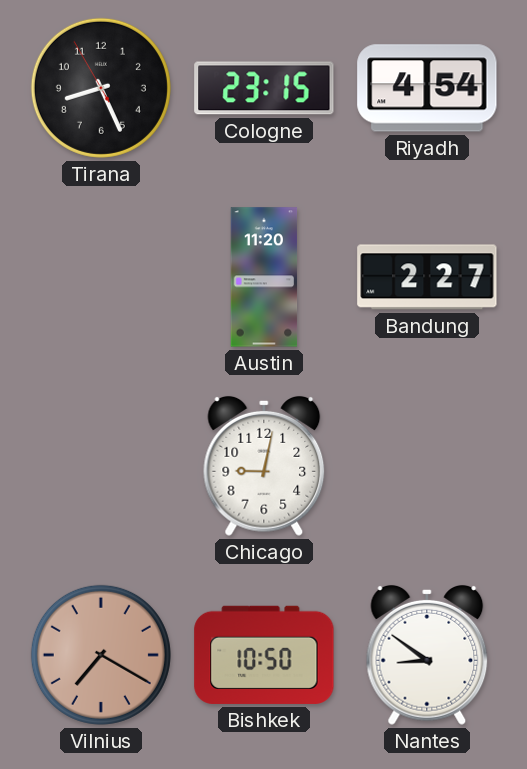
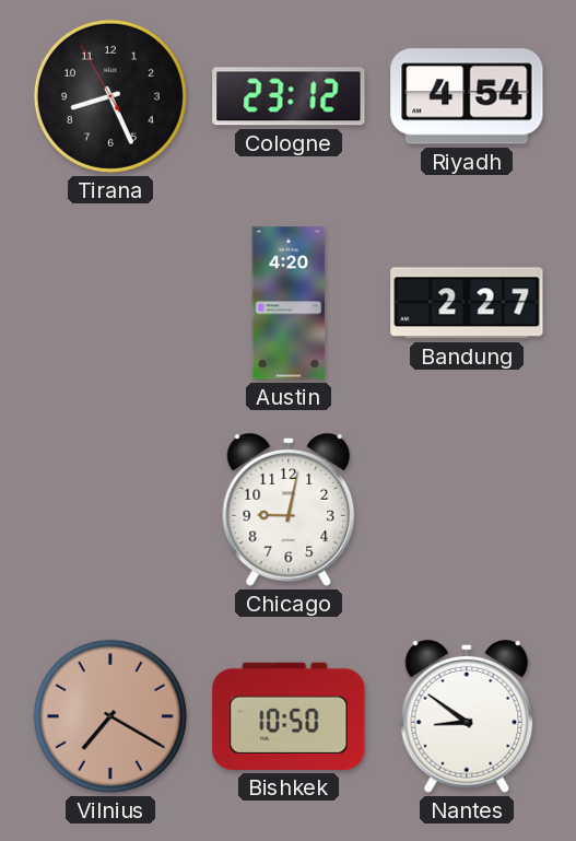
Cologne: 23:15 -> 23:12 (289, 96)
Austin: 11:20 -> 4:20 (289, 303)
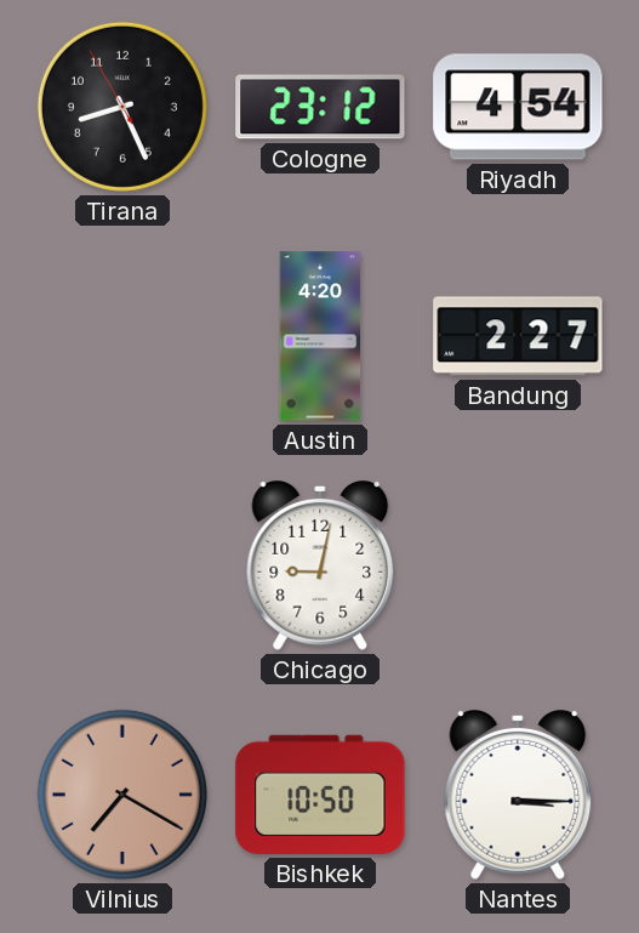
Nantes: 8:51 -> 3:15 (518, 795)
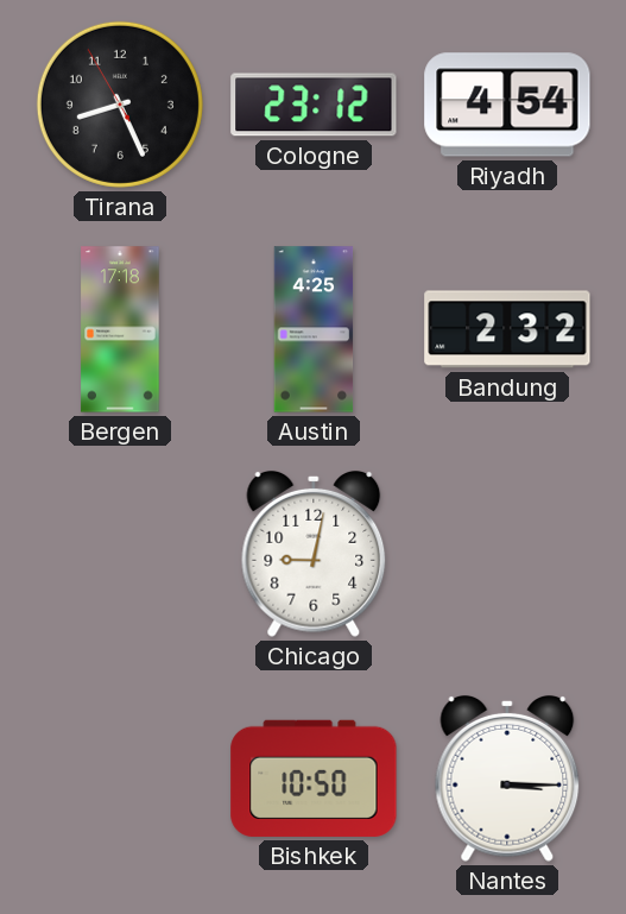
Bergen: none -> 17:18 (120, 329)
Austin: 4:20 -> 4:25 (314, 329)
Bandung: 2:27 -> 2:32 (507, 329)
Vilnius: 7:20 -> none (122, 795)
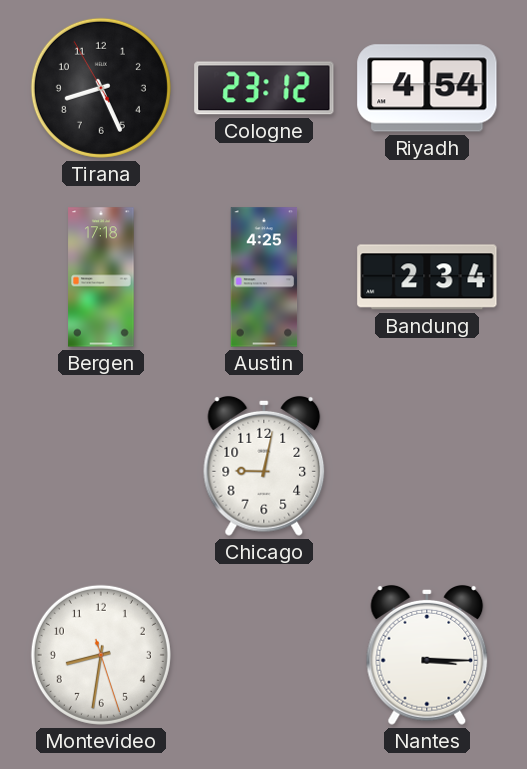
Bandung: 2:32 -> 2:34 (427, 277)
Montevideo: none -> 8:31 (101, 655)
Bishkek: 10:50 -> none (314, 779)
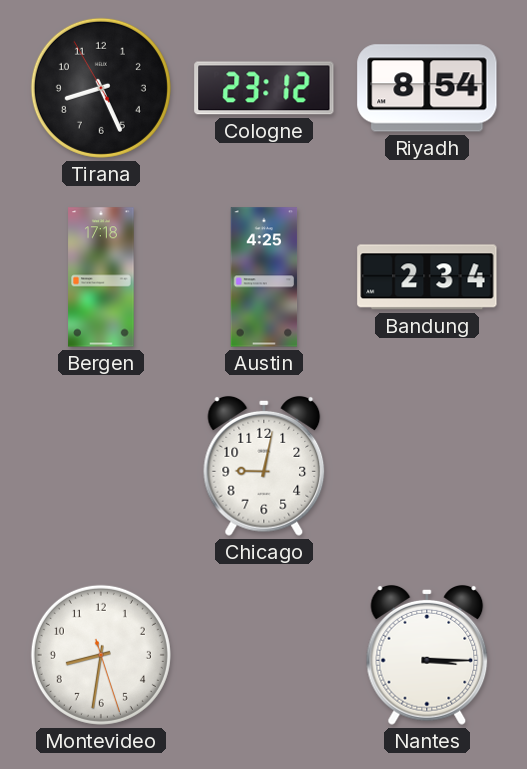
Riyadh: 4:54 -> 8:54 (427, 88)
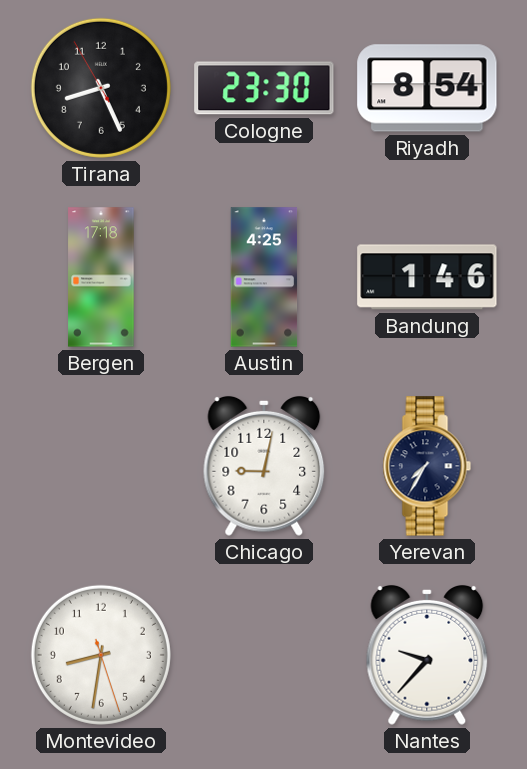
Cologne: 23:12 -> 23:30 (264, 88)
Bandung: 2:34 -> 1:46 (427, 277)
Yerevan: none -> 7:35 (427, 466)
Nantes: 3:15 -> 9:37 (427, 655)
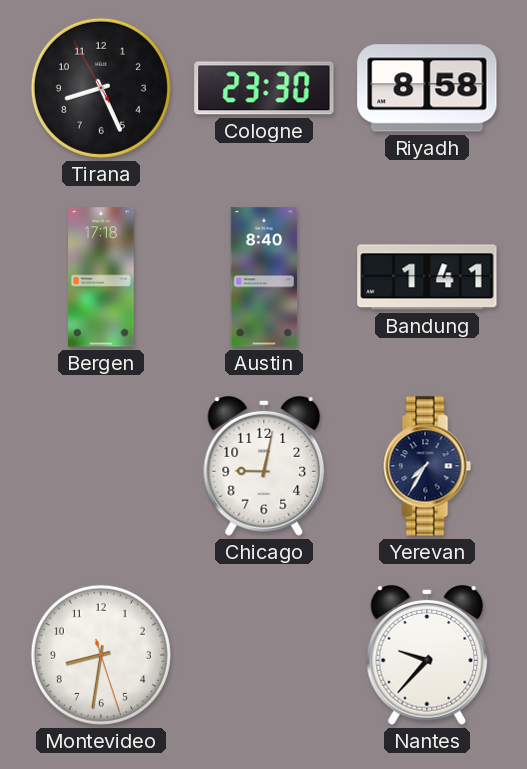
Riyadh: 8:54 -> 8:58 (427, 88)
Austin: 4:25 -> 8:40 (264, 277)
Bandung: 1:46 -> 1:41 (427, 277)
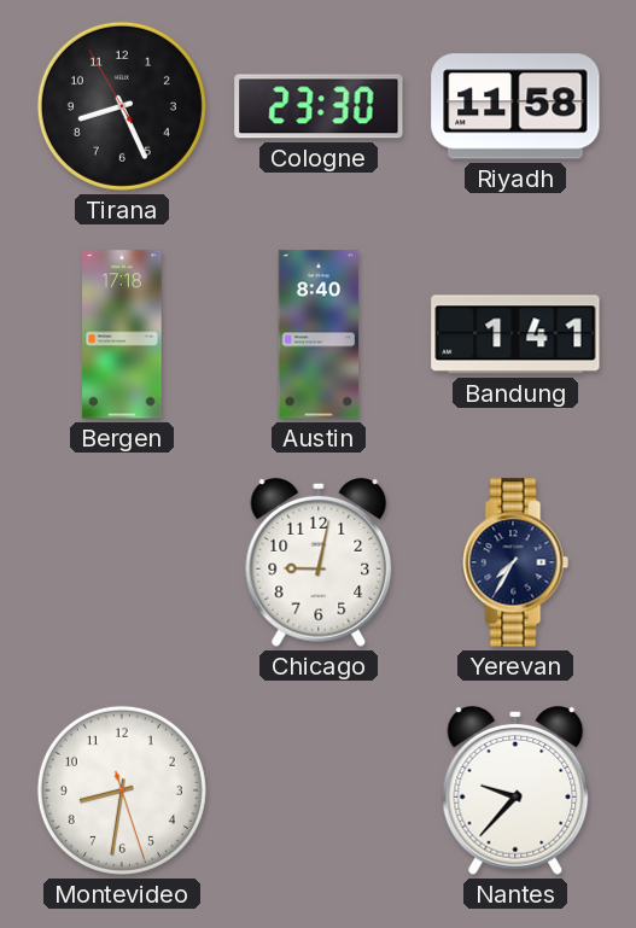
Riyadh: 8:58 -> 11:58 (515, 106)
